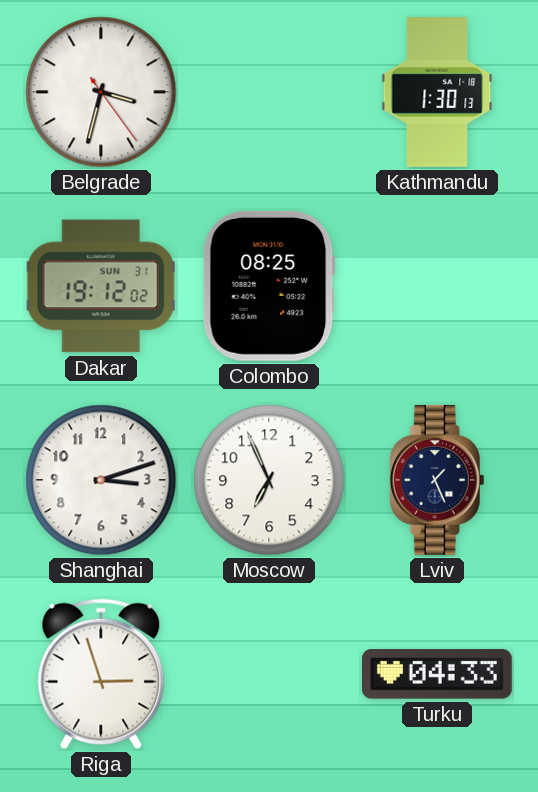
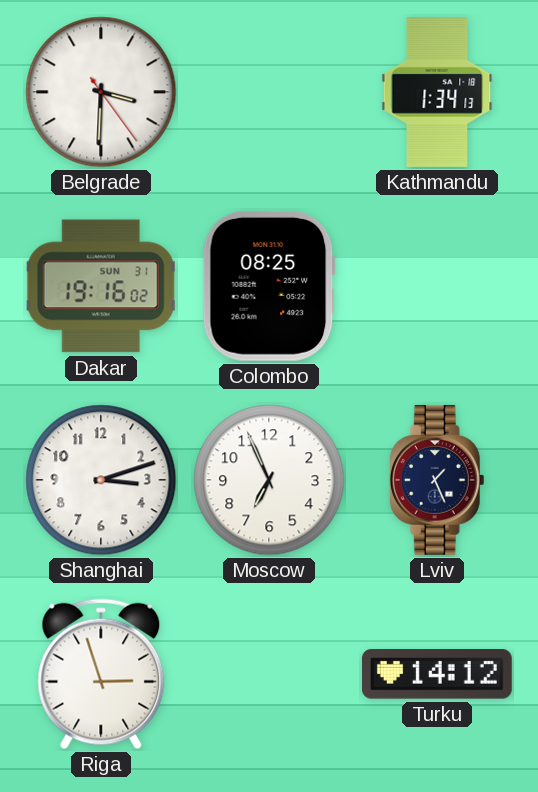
Belgrade: 3:32 -> 3:30 (101, 92)
Kathmandu: 1:30 -> 1:34 (437, 93)
Dakar: 19:12 -> 19:16 (101, 286)
Turku: 04:33 -> 14:12 (437, 674)
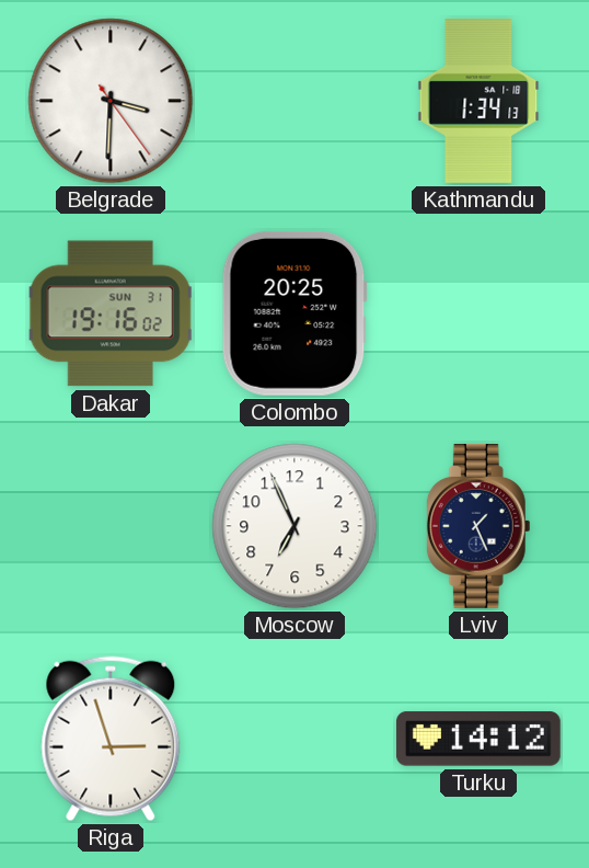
Colombo: 08:25 -> 20:25 (294, 313)
Shanghai: 3:12 -> none (101, 480)
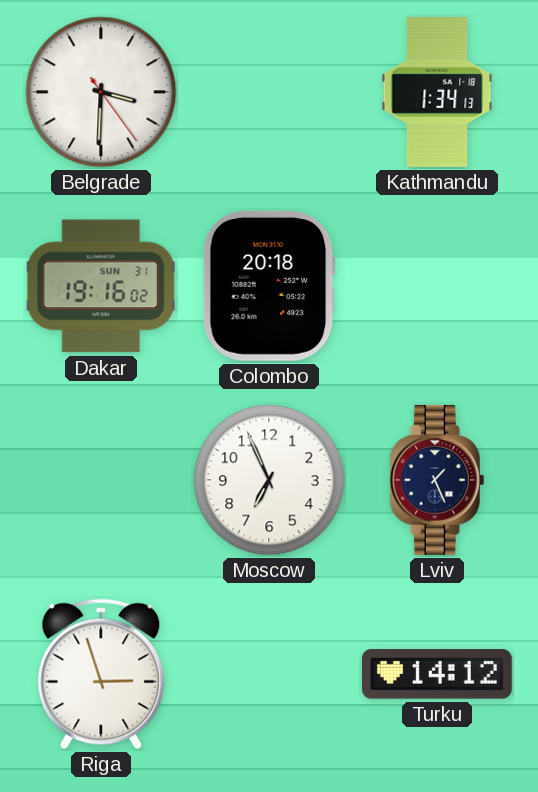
Colombo: 20:25 -> 20:18 (269, 286)
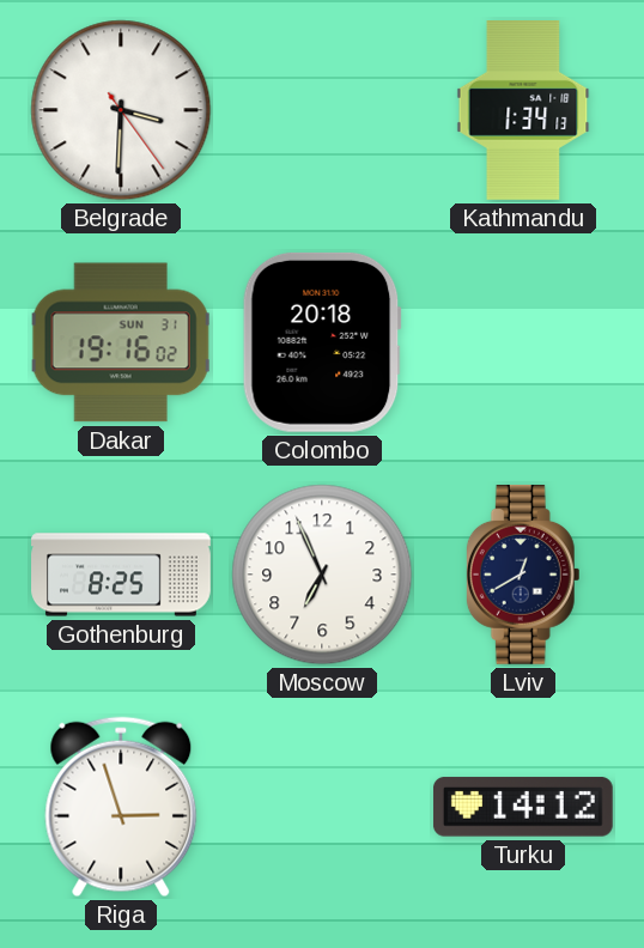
Gothenburg: none -> 8:25 (121, 575)
Lviv: 1:26 -> 12:40 (523, 575)
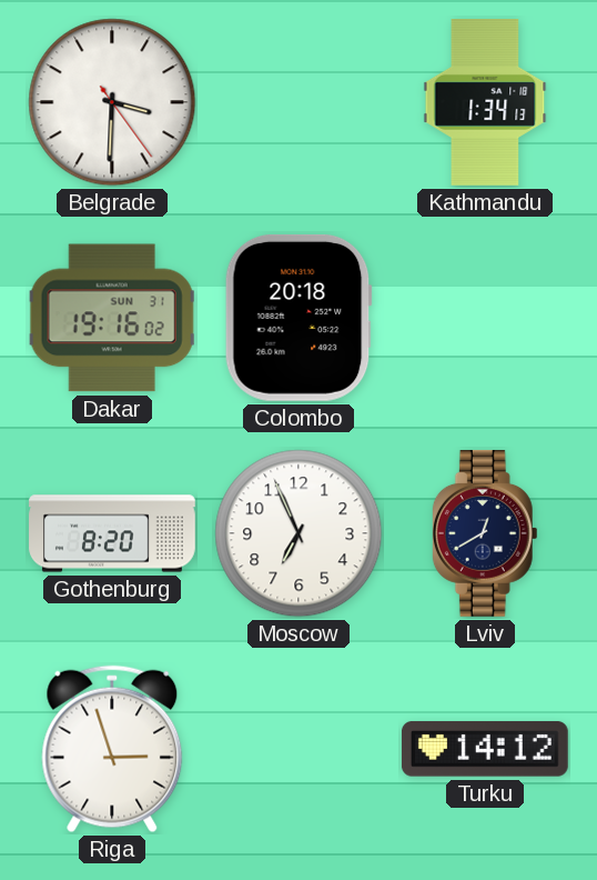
Gothenburg: 8:25 -> 8:20 (112, 533)
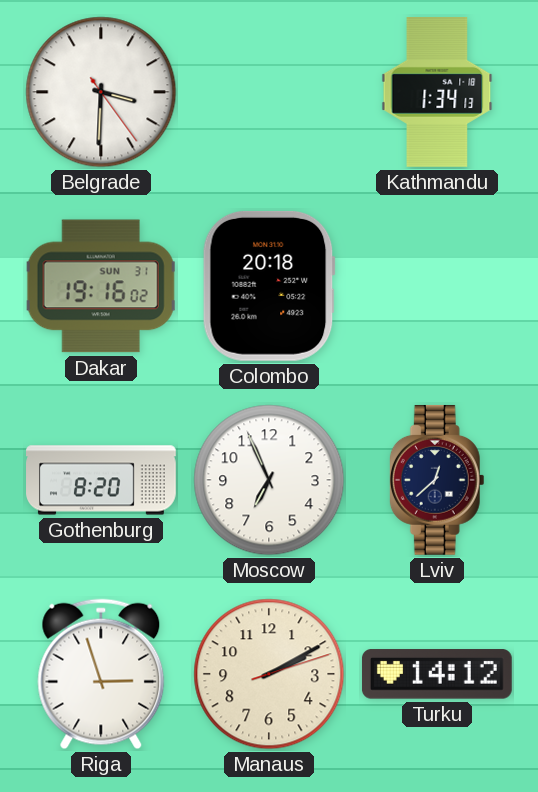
Lviv: 12:40 -> 12:38 (437, 480)
Manaus: none -> 2:10 (269, 674)
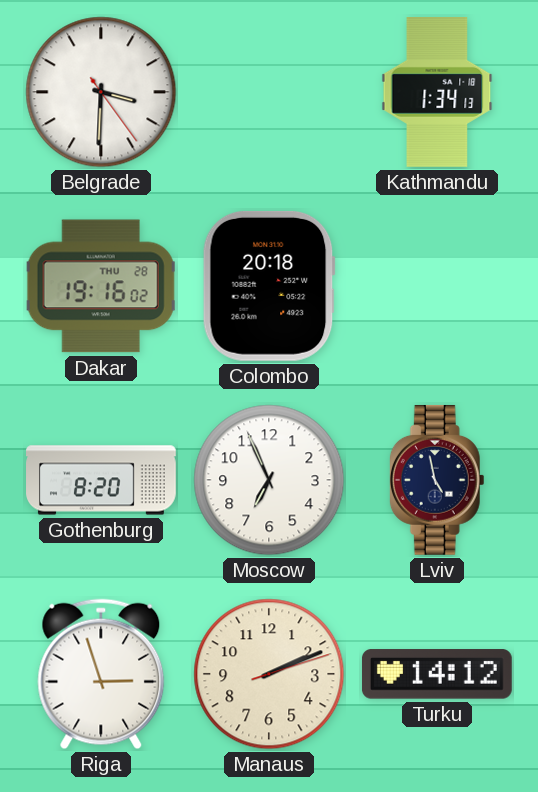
Dakar date: SUN 31 -> THU 28 (101, 286)
Lviv: 12:38 -> 4:58 (437, 480)
Manaus: 2:10 -> 2:11 (269, 674)
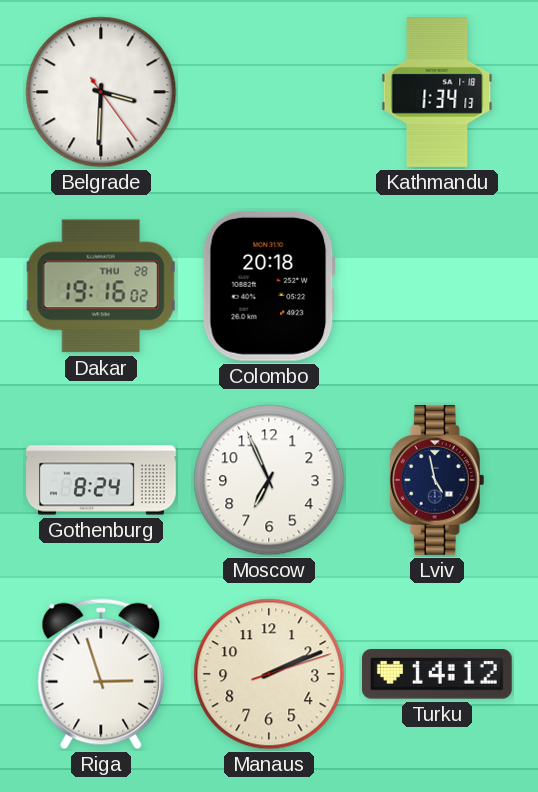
Gothenburg: 8:20 -> 8:24 (101, 480)
